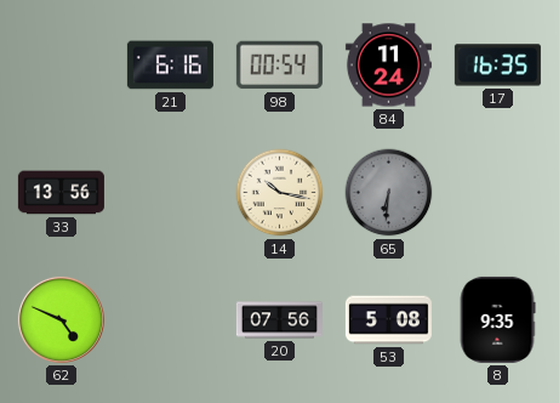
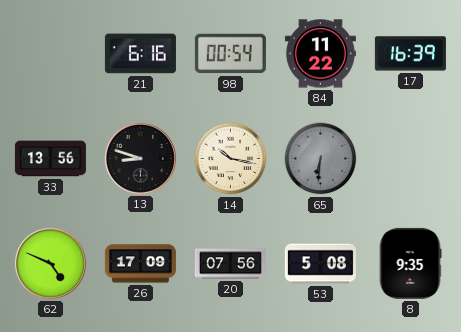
84: 11:24 -> 11:22 (320, 54)
17: 16:35 -> 16:39 (410, 54)
13: none -> 8:48 (140, 158)
26: none -> 17:09 (140, 264)
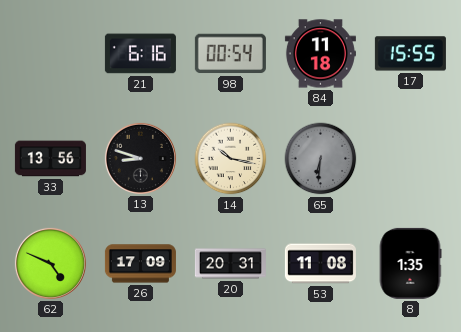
84: 11:22 -> 11:18 (320, 54)
17: 16:39 -> 15:55 (410, 54)
20: 07:56 -> 20:31 (230, 264)
53: 5:08 -> 11:08 (320, 264)
8: 9:35 -> 1:35 (410, 263)
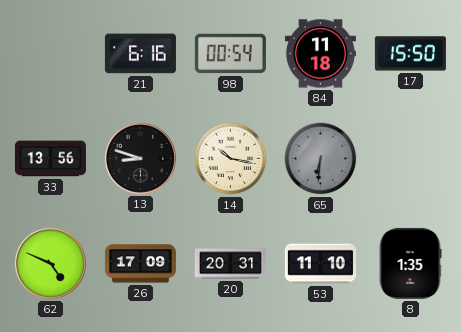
17: 15:55 -> 15:50 (410, 54)
53: 11:08 -> 11:10 (320, 264)
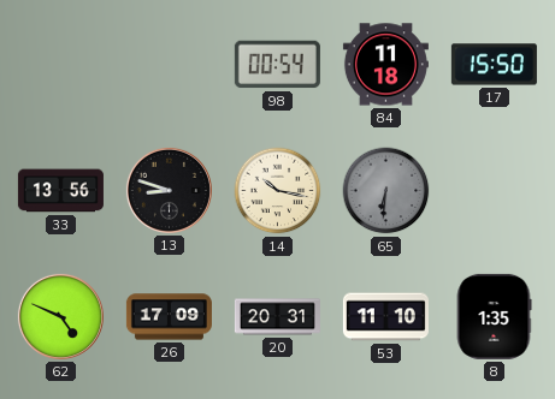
21: 6:16 -> none (140, 54)
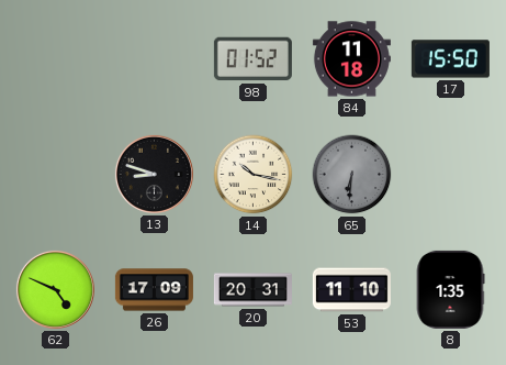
98: 00:54 -> 01:52 (252, 59)
33: 13:56 -> none (60, 191)
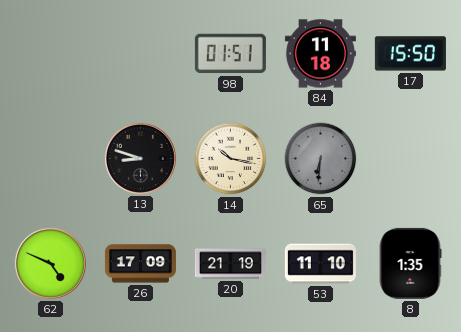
98: 01:52 -> 01:51 (230, 54)
20: 20:31 -> 21:19 (230, 264)
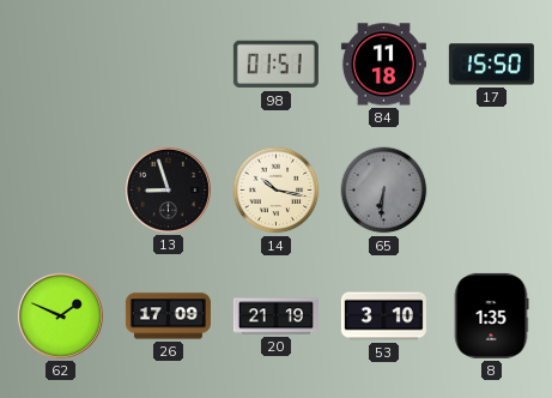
13: 8:48 -> 8:57 (168, 189)
62: 4:49 -> 1:49 (60, 315)
53: 11:10 -> 3:10 (383, 316)
